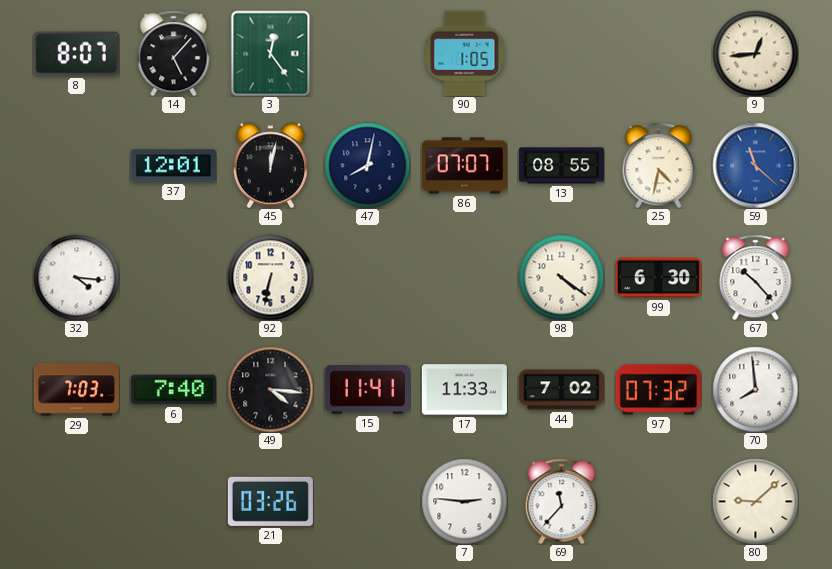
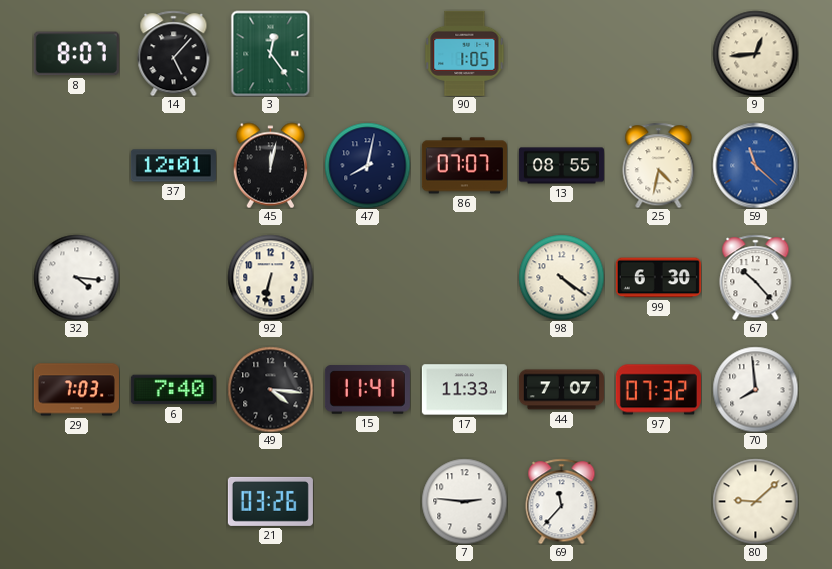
44: 7:02 -> 7:07 (561, 390)
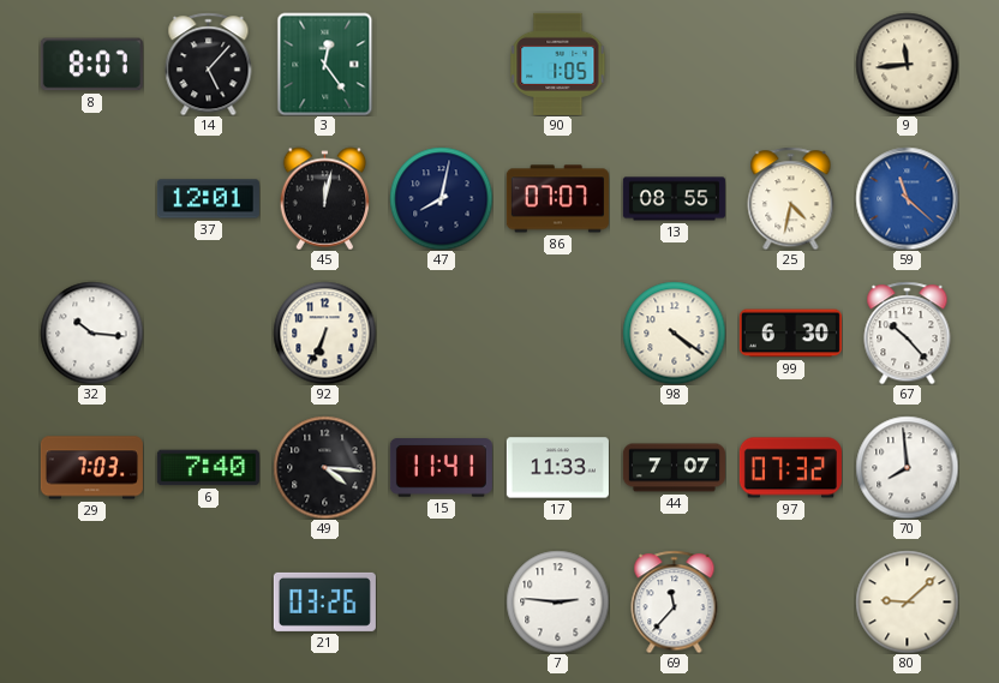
9: 12:44 -> 11:44 (907, 64)
32: 4:16 -> 10:16 (91, 332)
92: 6:32 -> 6:34 (324, 332)
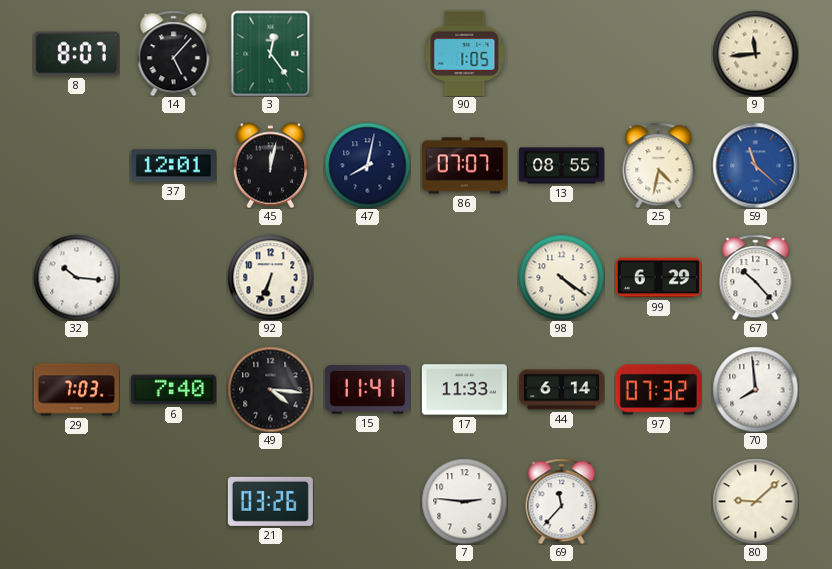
99: 6:30 -> 6:29 (658, 278)
44: 7:07 -> 6:14 (561, 390)
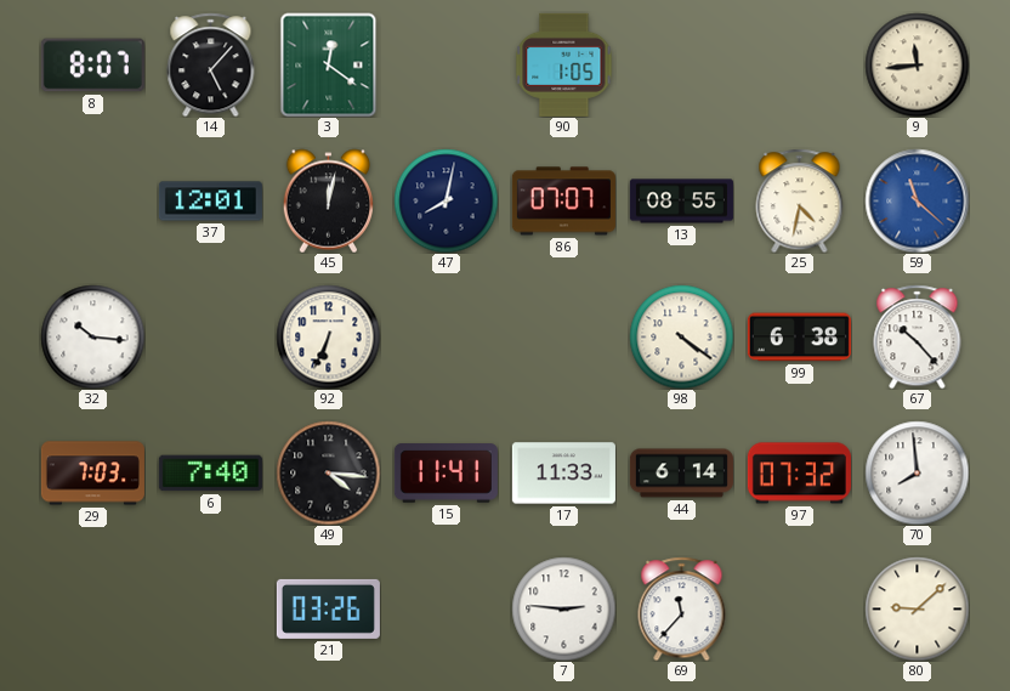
3: 12:24 -> 12:21 (329, 64)
99: 6:29 -> 6:38 (799, 338)
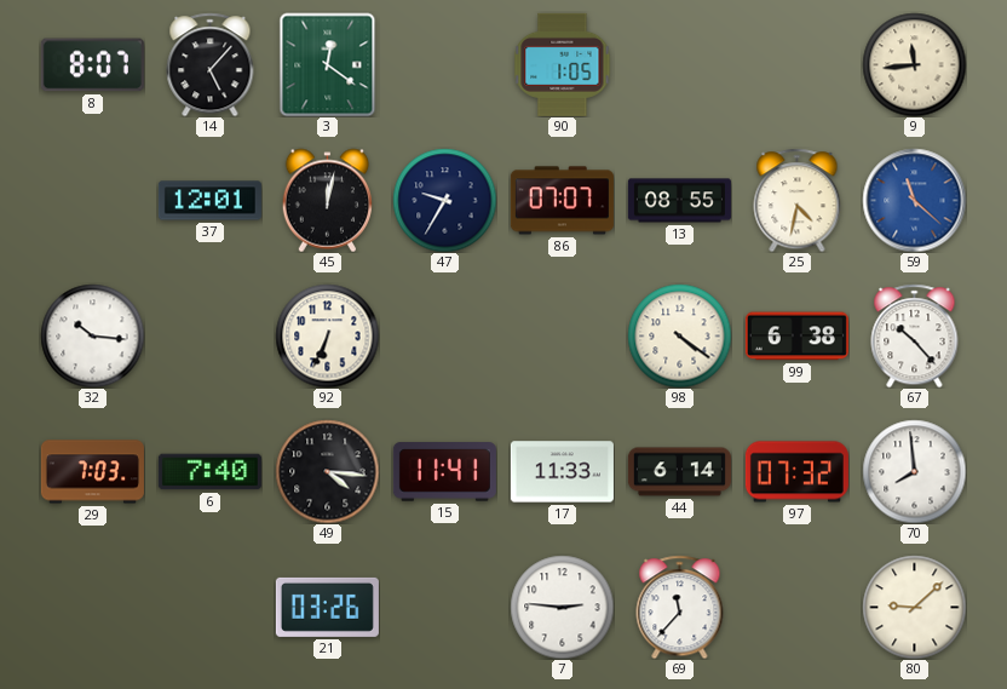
47: 8:02 -> 9:35 (444, 200)
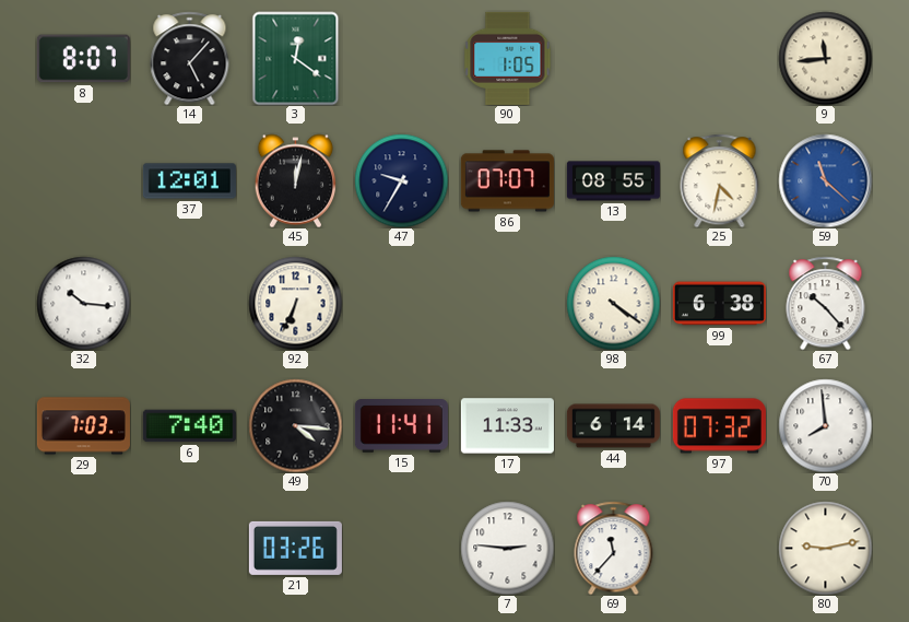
80: 9:08 -> 9:13 (825, 548)
